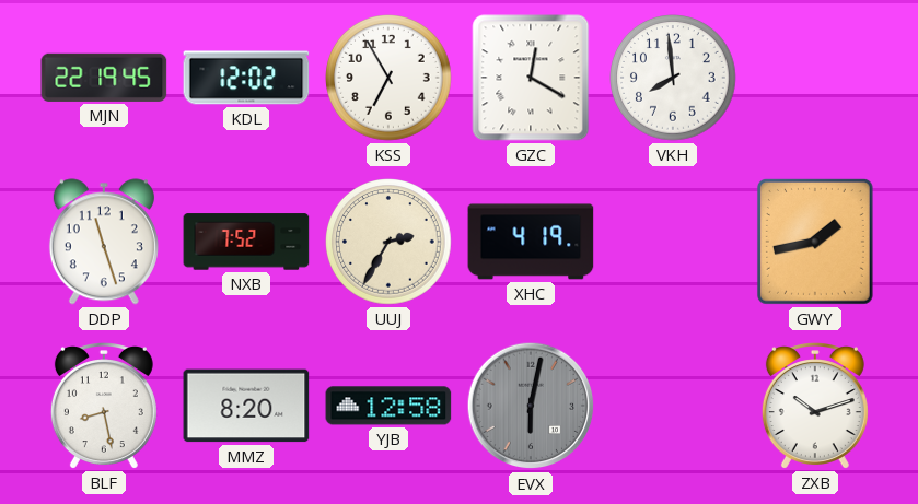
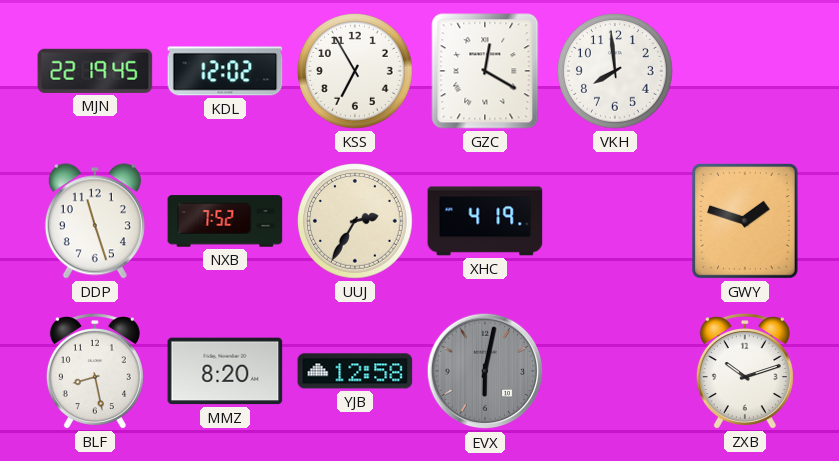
GWY: 1:43 -> 1:48 (745, 221)
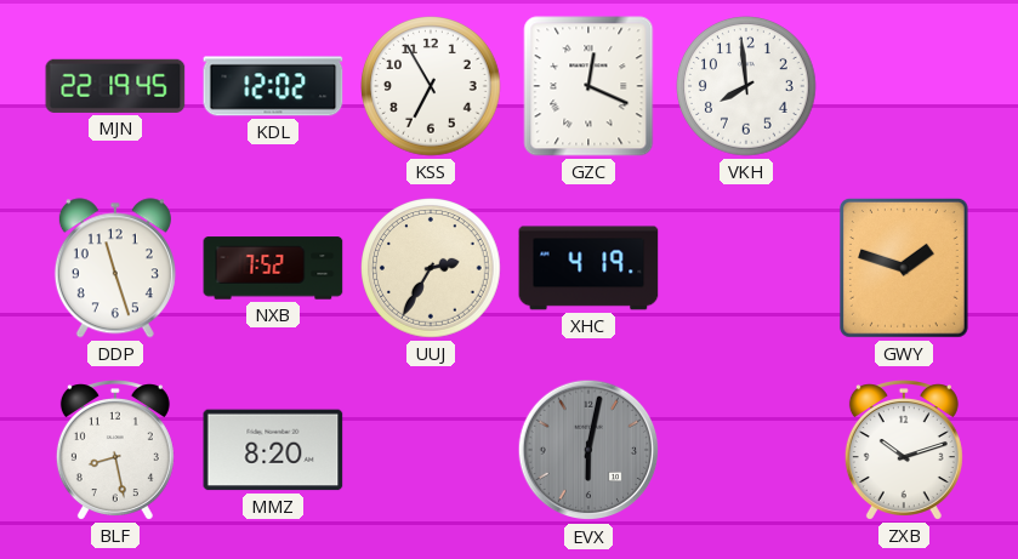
GZC: 12:20 -> 12:19 (588, 86)
YJB: 12:58 -> none (355, 371)
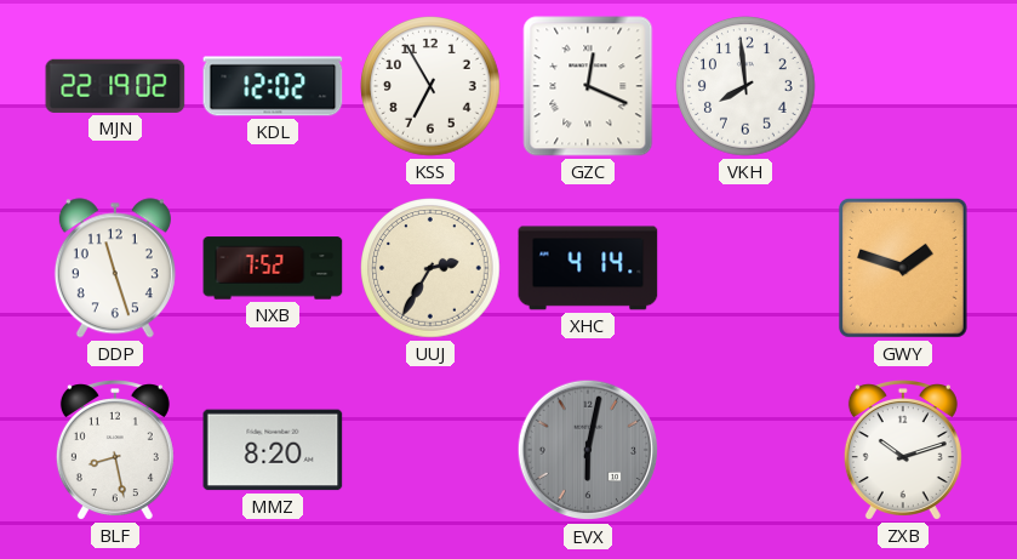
MJN: 22:19:45 -> 22:19:02 (115, 86)
XHC: 4:19 -> 4:14 (588, 268)
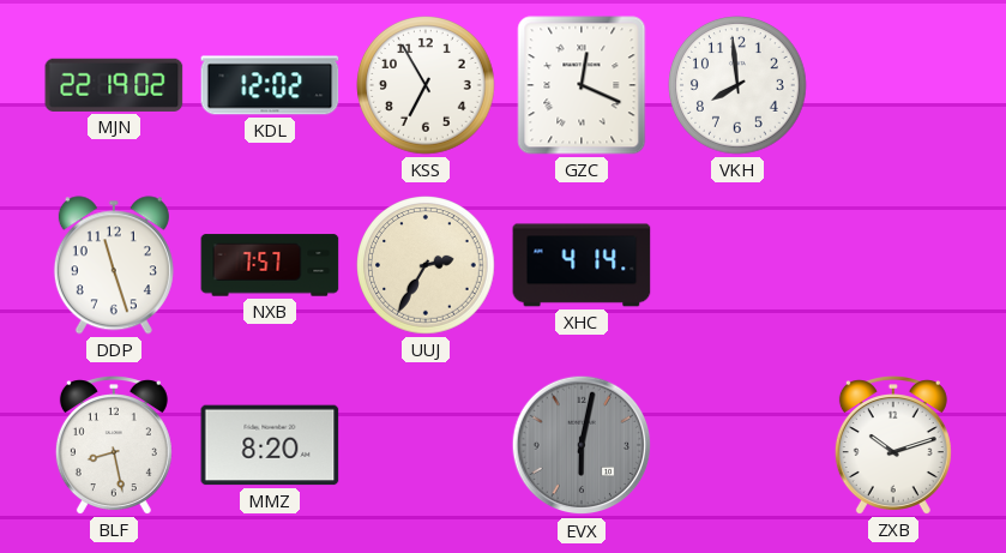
NXB: 7:52 -> 7:57 (270, 265)
GWY: 1:48 -> none (903, 268)
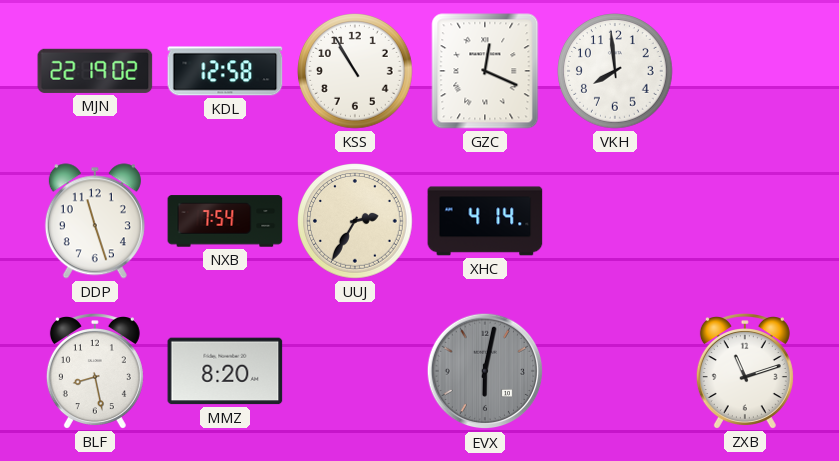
KDL: 12:02 -> 12:58 (225, 71)
KSS: 6:55 -> 10:55 (356, 72)
NXB: 7:57 -> 7:54 (225, 221)
ZXB: 10:12 -> 11:12 (745, 371)
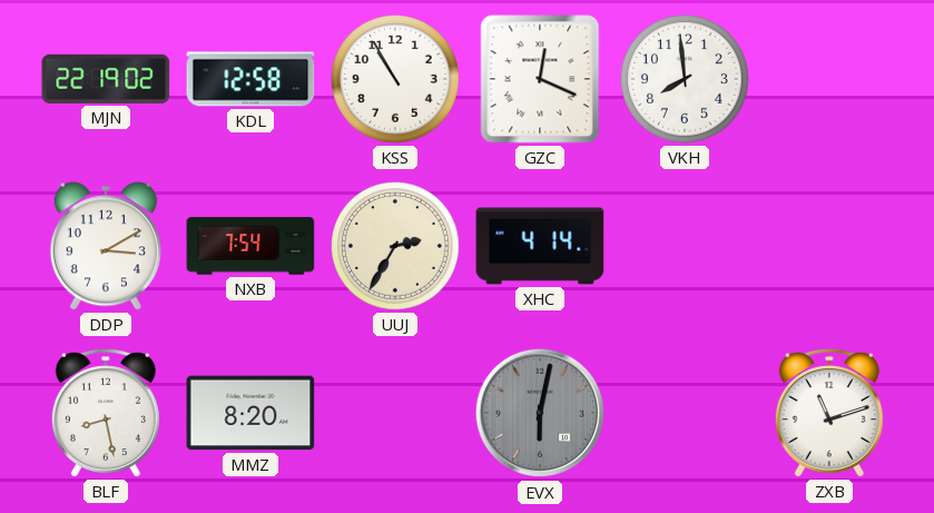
DDP: 11:27 -> 3:10 (106, 246)
